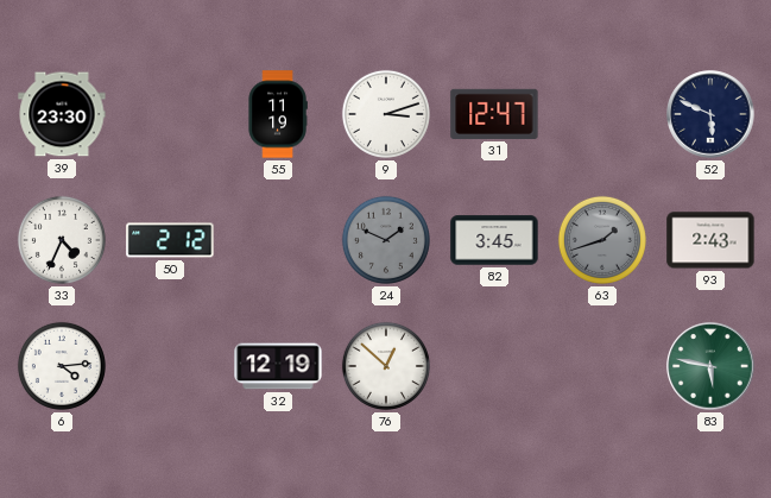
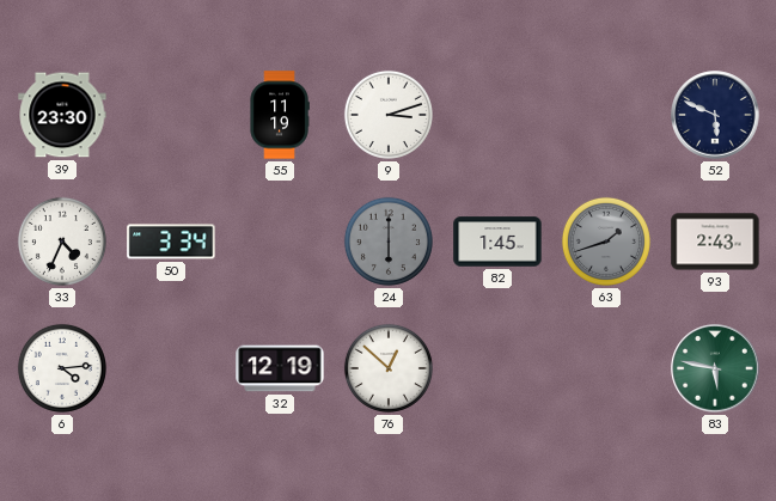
31: 12:47 -> none (494, 114)
50: 2:12 -> 3:34 (171, 242)
24: 1:49 -> 6:00 (389, 242)
82: 3:45 -> 1:45 (497, 242)
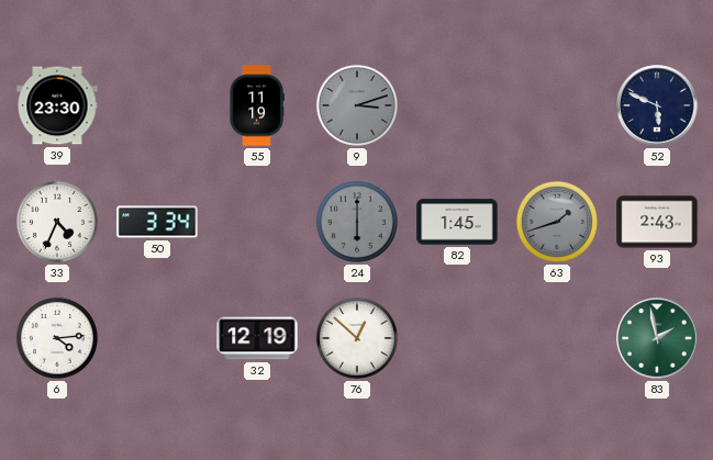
9 dial: white -> grey (357, 105)
83: 5:47 -> 1:58 (657, 338)
